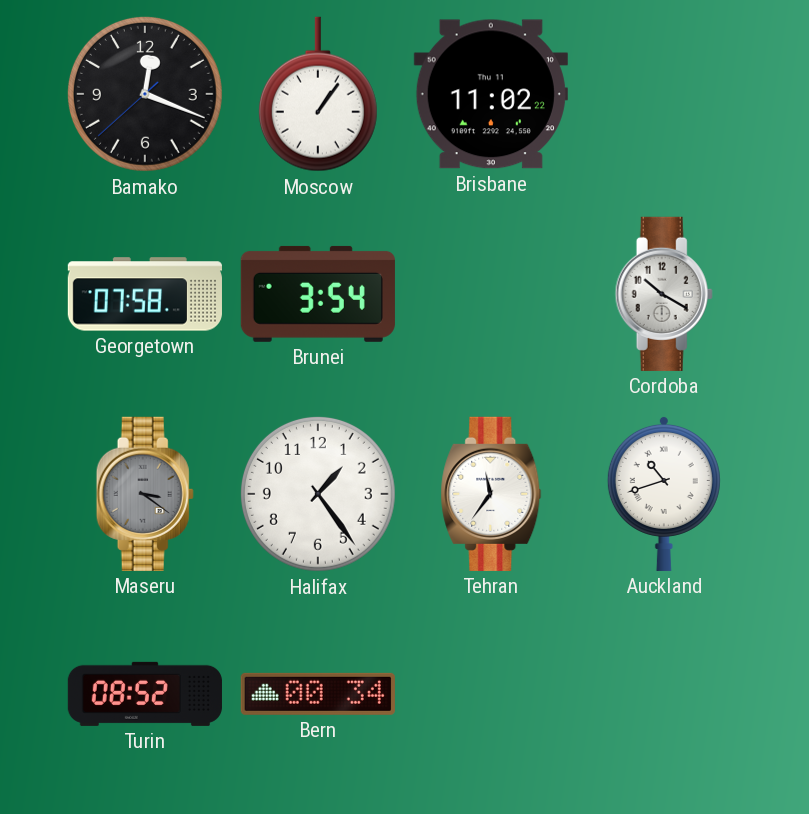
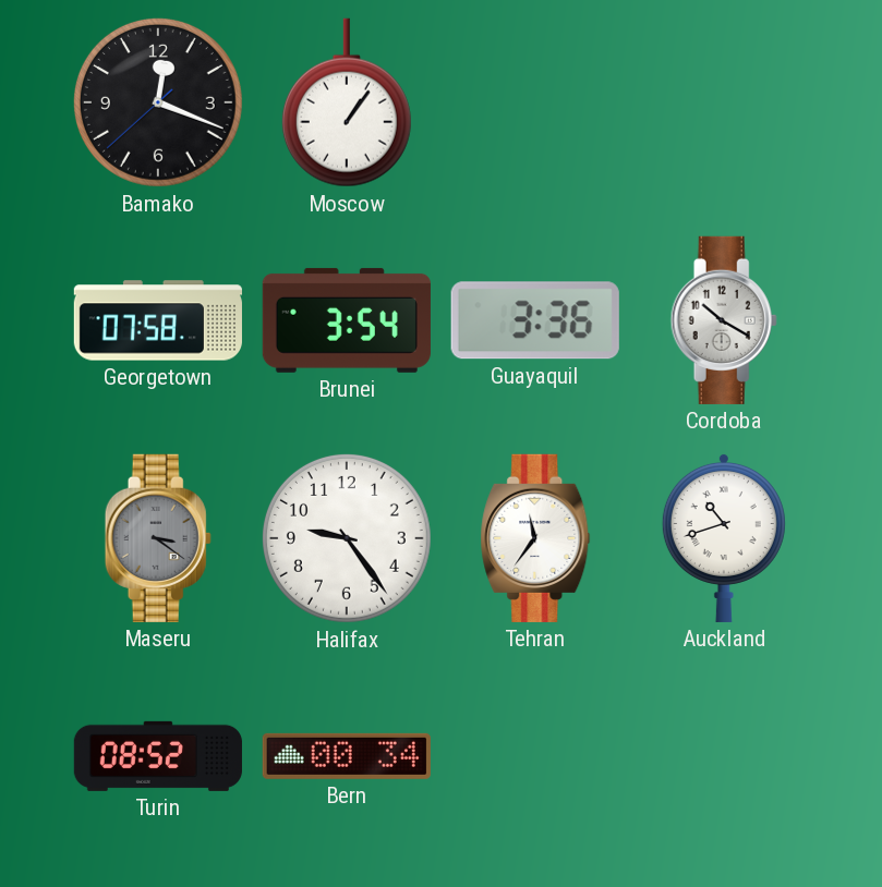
Brisbane: 11:02 -> none (491, 94)
Guayaquil: none -> 3:36 (535, 320)
Halifax: 1:24 -> 9:24 (347, 538)
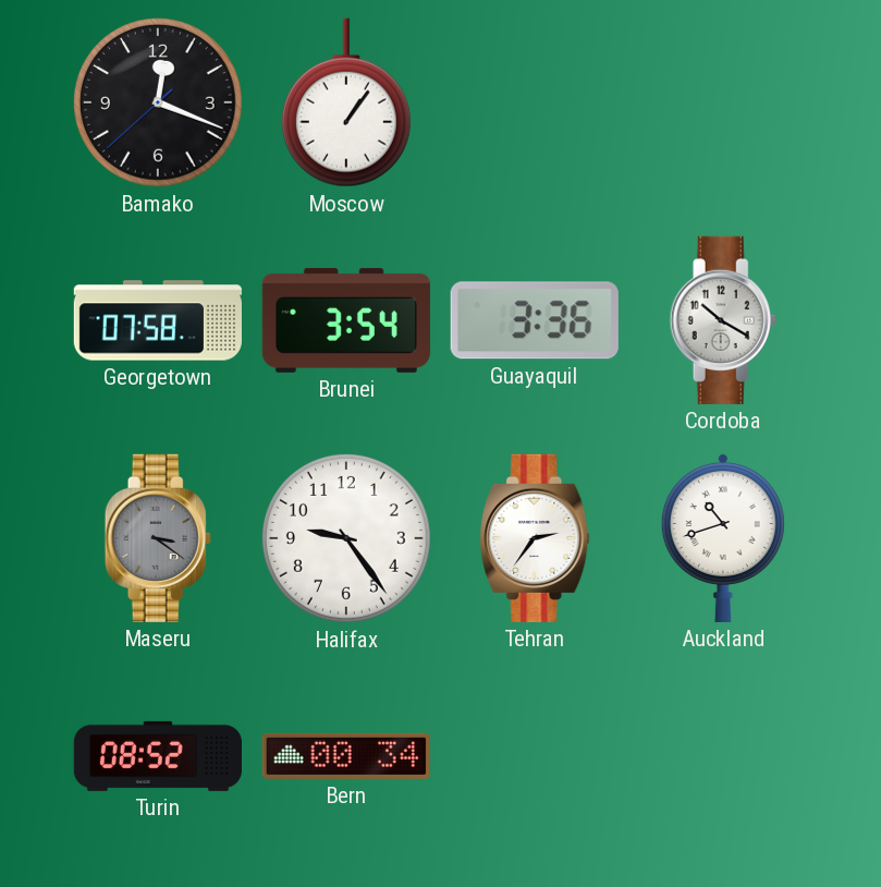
Tehran: 11:36 -> 2:36 (535, 538)
